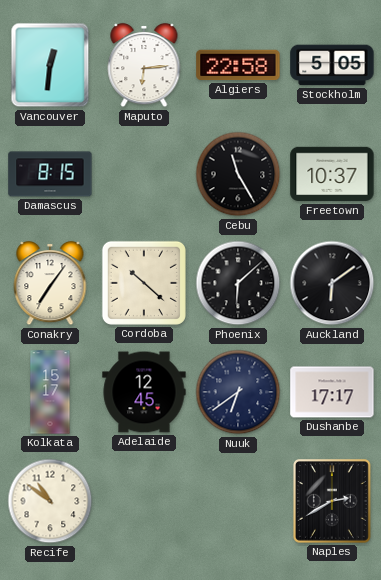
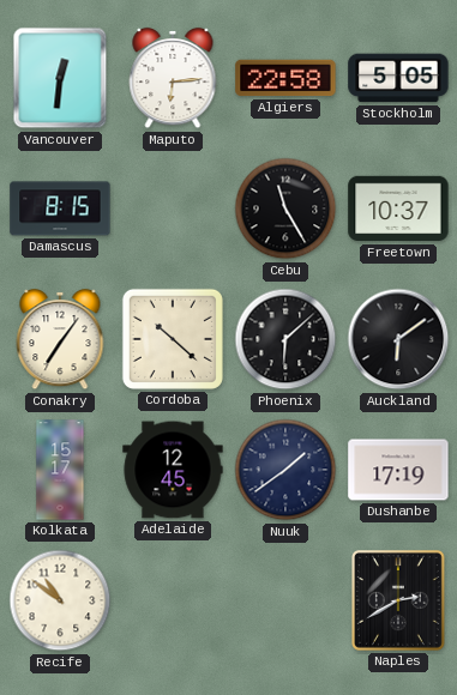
Nuuk: 6:39 -> 1:39 (285, 470)
Dushanbe: 17:17 -> 17:19 (398, 470)
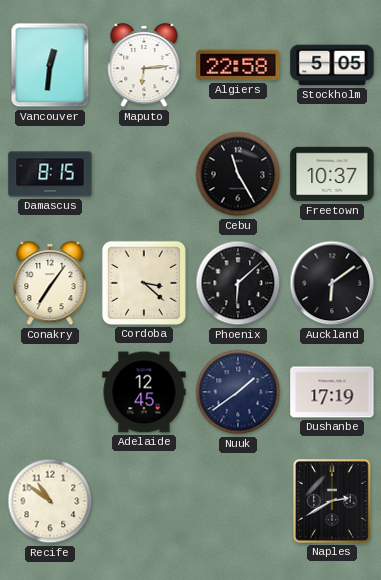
Cordoba: 10:22 -> 3:22 (144, 283)
Kolkata: 15:17 -> none (60, 470)
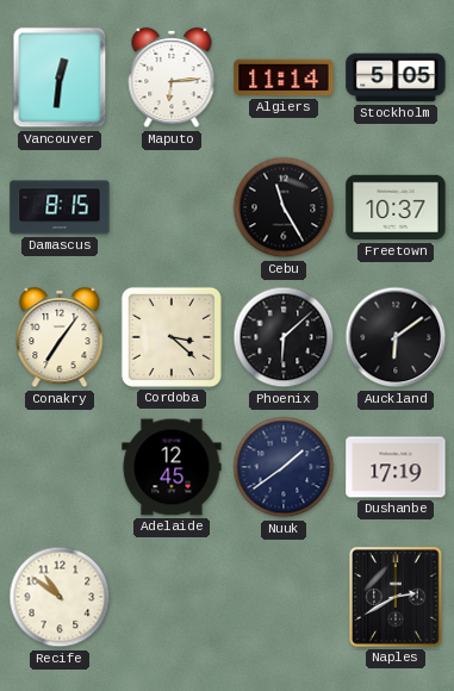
Algiers: 22:58 -> 11:14 (284, 77)
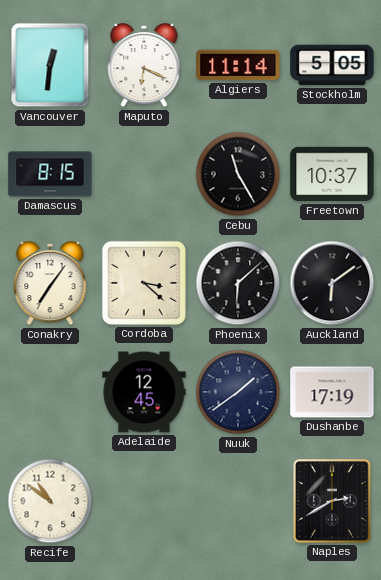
Maputo: 6:14 -> 6:19 (144, 65)
